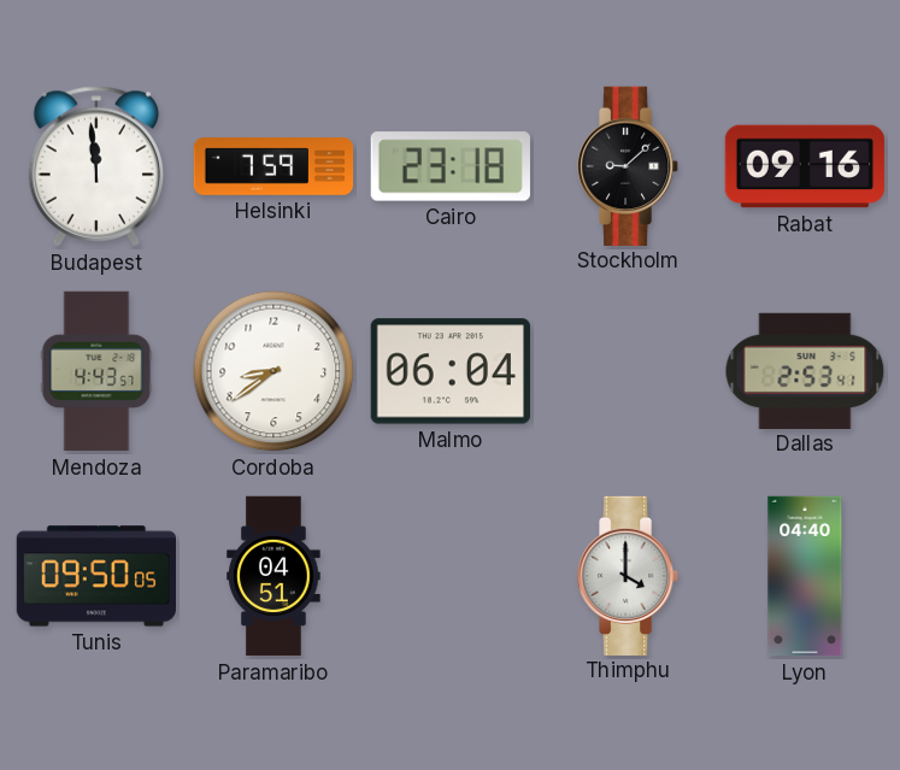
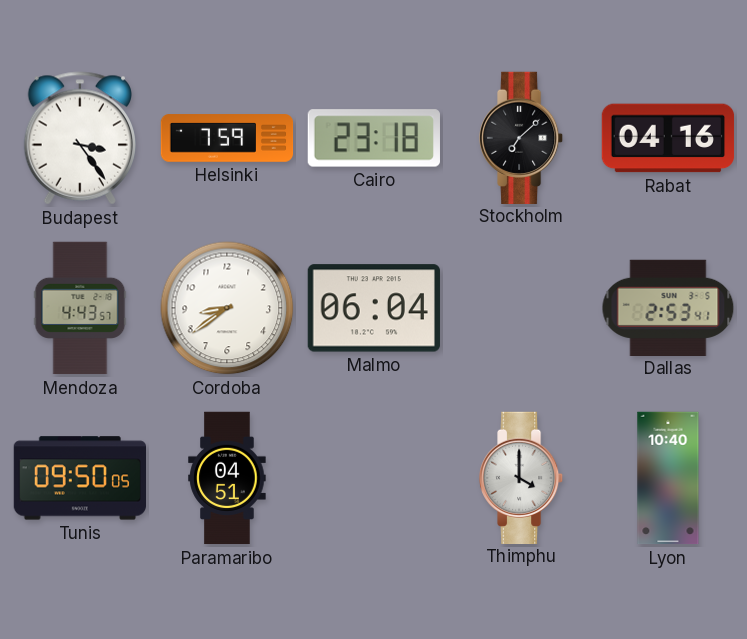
Budapest: 11:59 -> 3:24 (79, 138)
Stockholm: 9:08 -> 7:08 (521, 137)
Rabat: 09:16 -> 04:16 (668, 138)
Lyon: 04:40 -> 10:40 (668, 478)
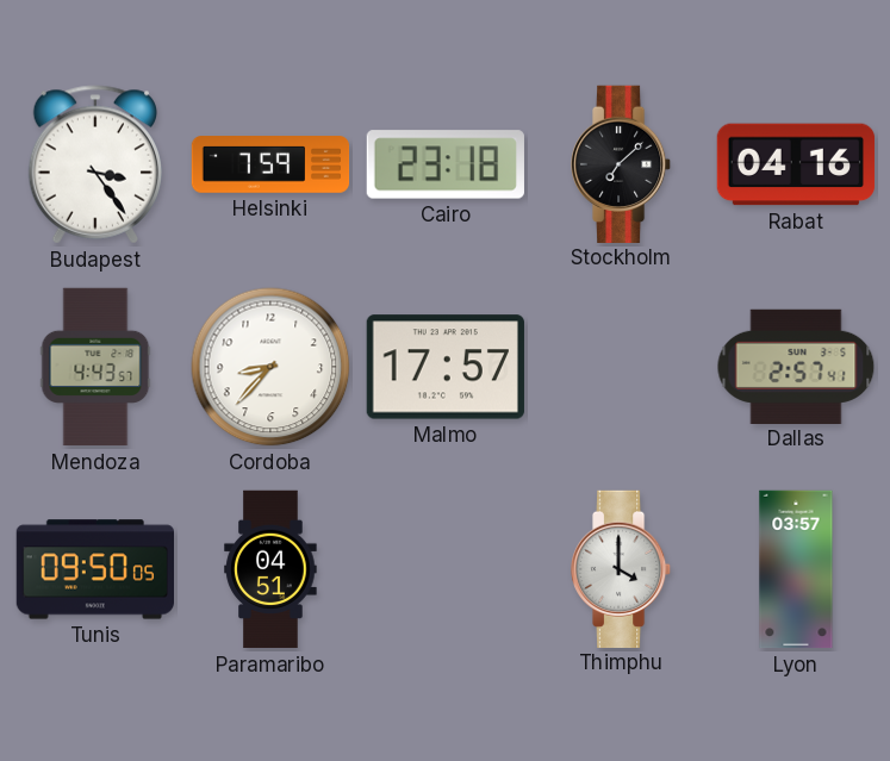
Cordoba: 8:39 -> 8:37 (270, 367)
Malmo: 06:04 -> 17:57 (446, 367)
Dallas: 2:53 -> 2:57 (796, 366)
Lyon: 10:40 -> 03:57 (796, 569)
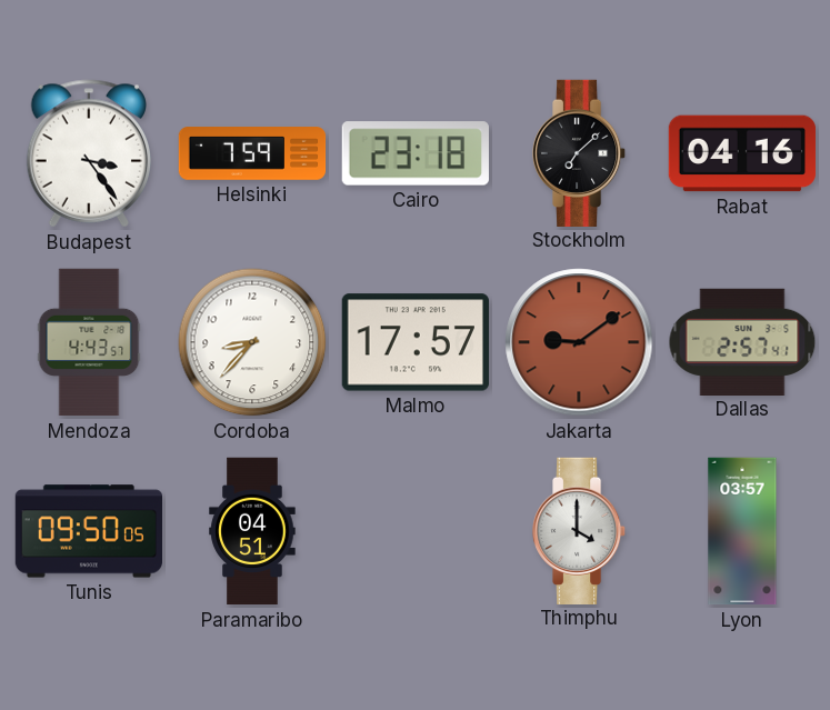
Jakarta: none -> 9:09 (579, 342)
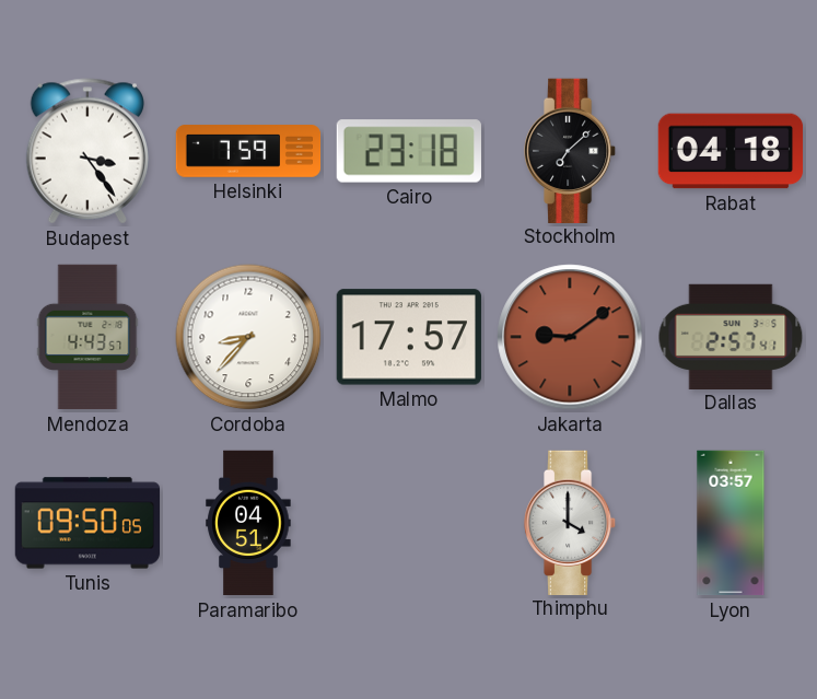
Rabat: 04:16 -> 04:18 (731, 151)
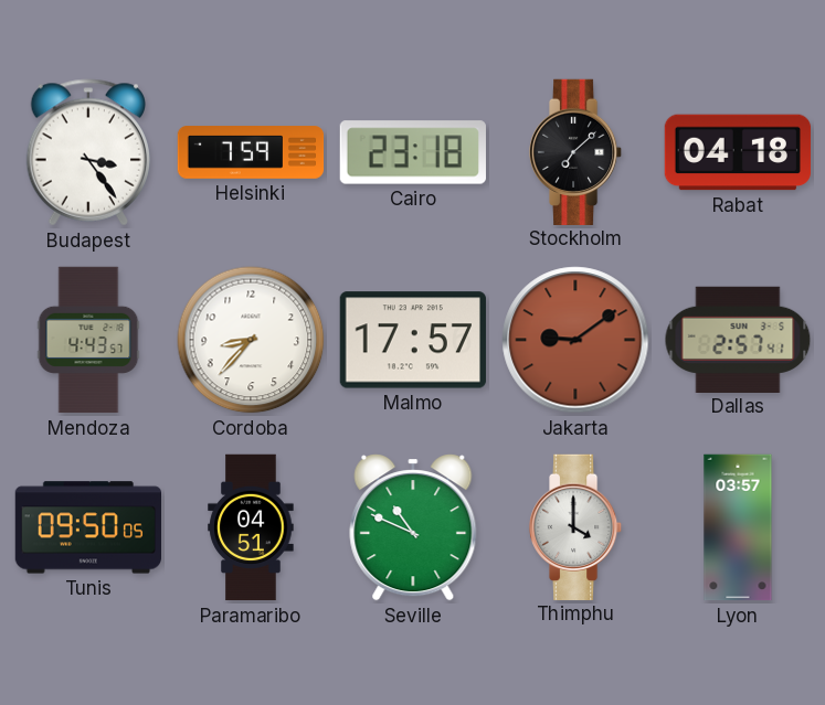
Seville: none -> 10:49 (413, 528)
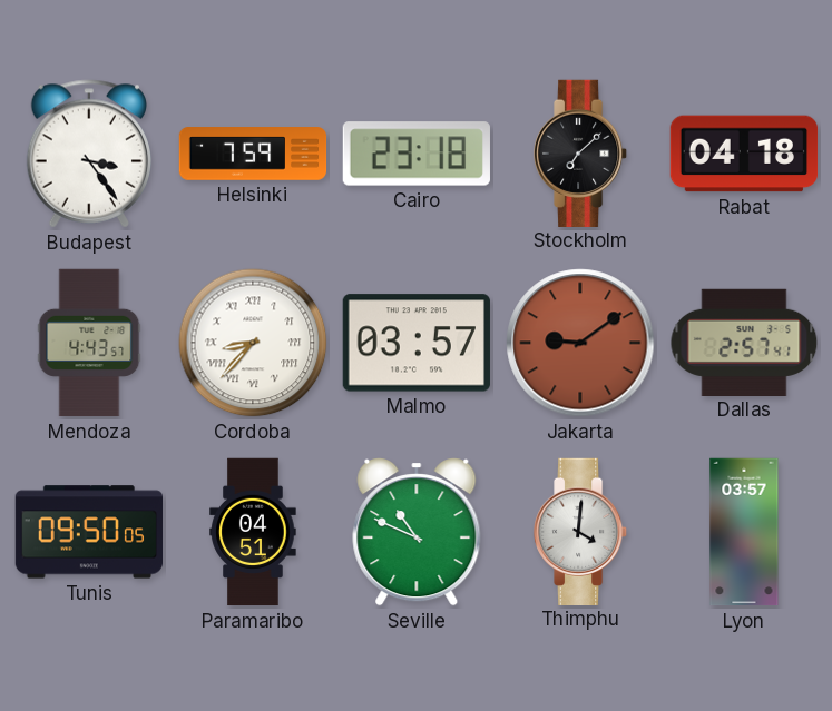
Cordoba numerals: Arabic -> Roman (253, 343)
Malmo: 17:57 -> 03:57 (417, 343)
Thimphu: 4:00 -> 4:01 (580, 531)
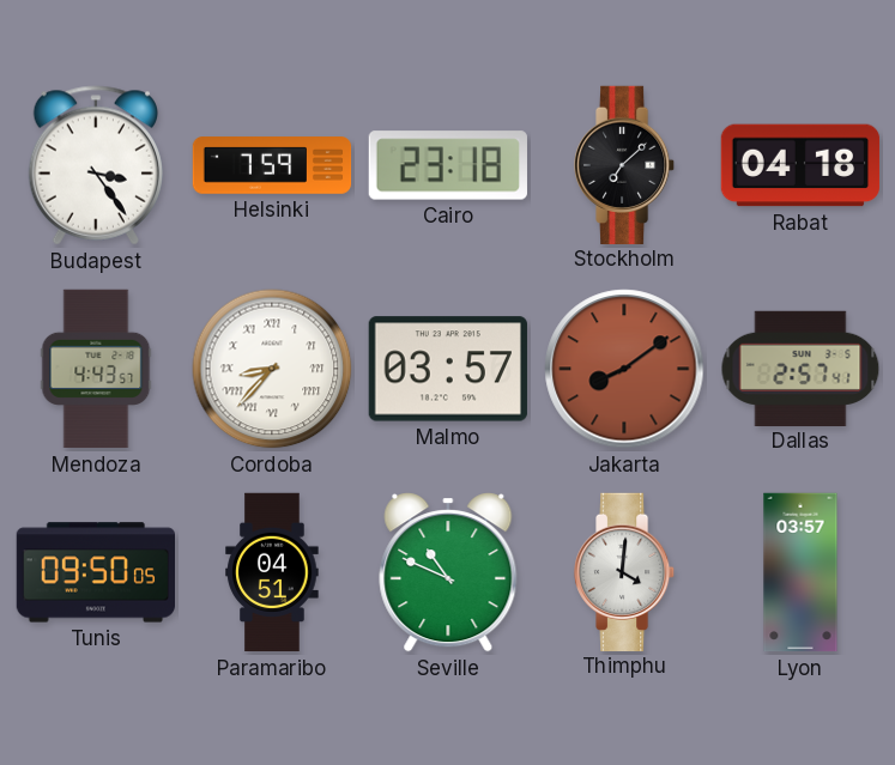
Jakarta: 9:09 -> 8:09 (624, 369)
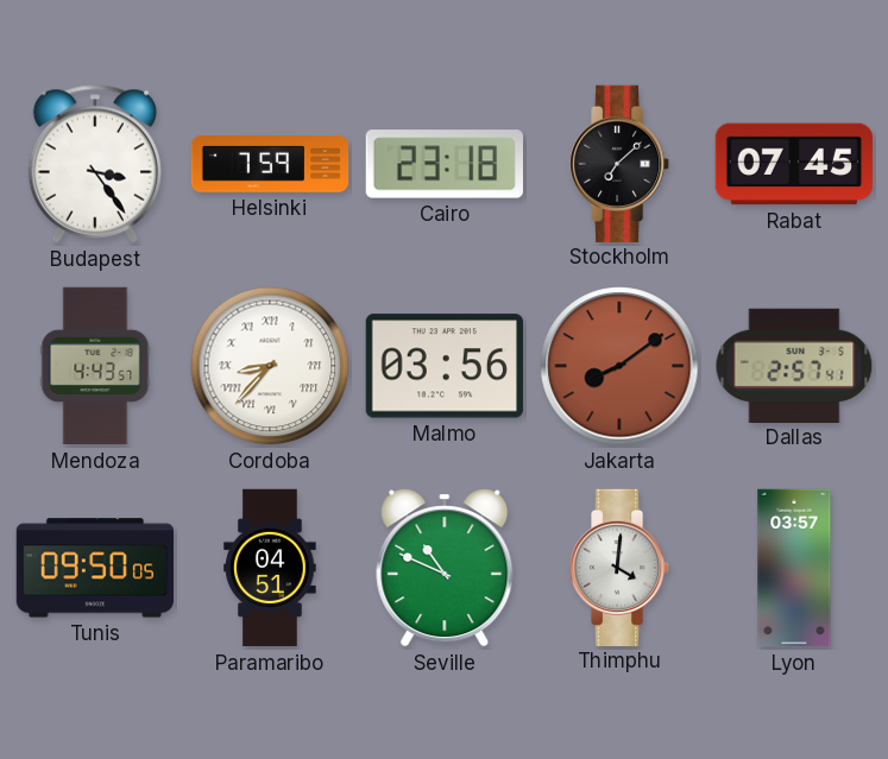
Rabat: 04:18 -> 07:45 (794, 164)
Malmo: 03:57 -> 03:56 (445, 366)
